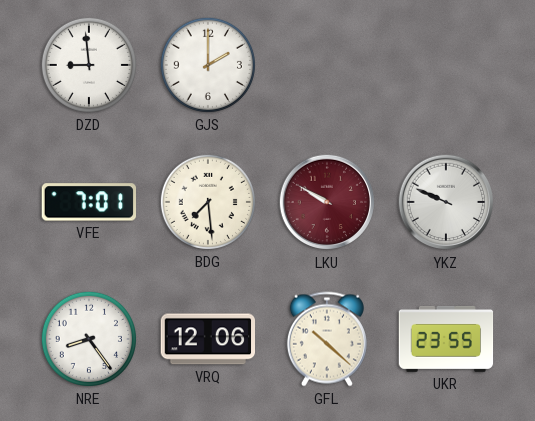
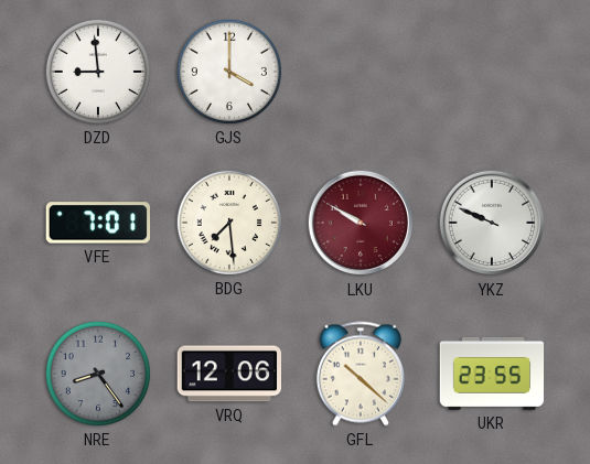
GJS: 2:00 -> 4:00 (229, 72)
NRE dial: white -> grey (98, 374)
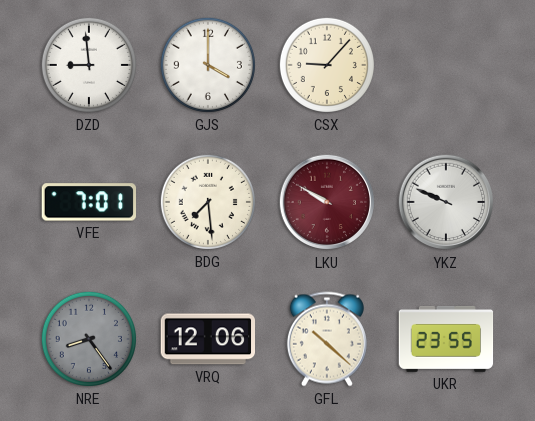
CSX: none -> 9:07 (327, 65)
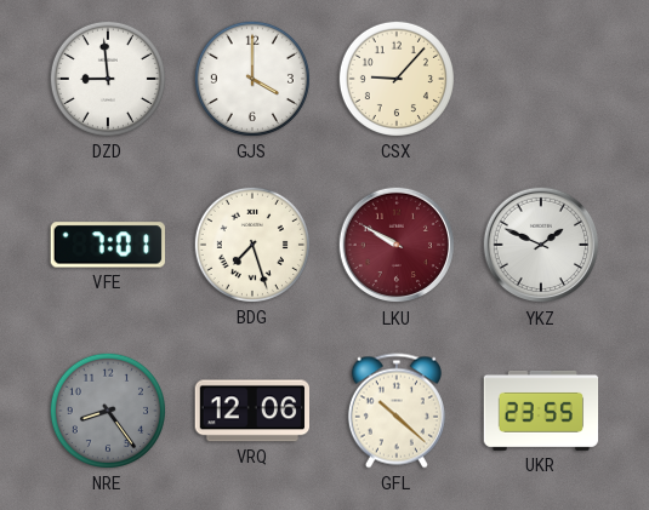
BDG: 7:29 -> 7:27 (252, 245)
YKZ: 9:49 -> 1:49 (541, 245)
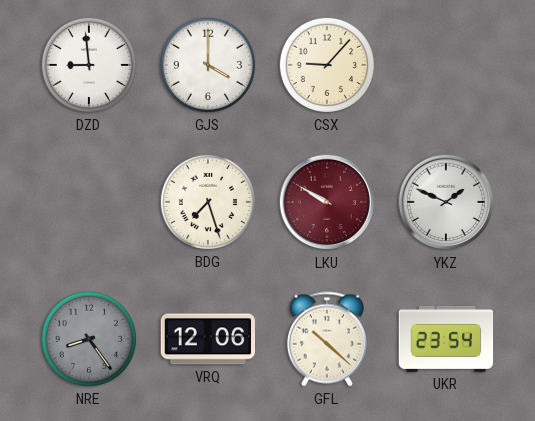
VFE: 7:01 -> none (107, 245)
UKR: 23:55 -> 23:54 (446, 339)
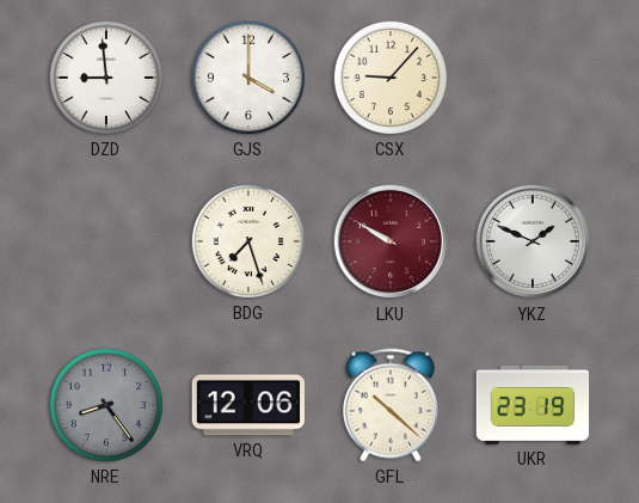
UKR: 23:54 -> 23:19 (533, 405)
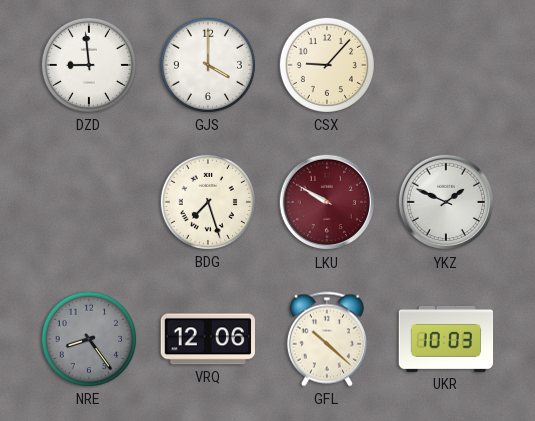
UKR: 23:19 -> 10:03 (446, 339)
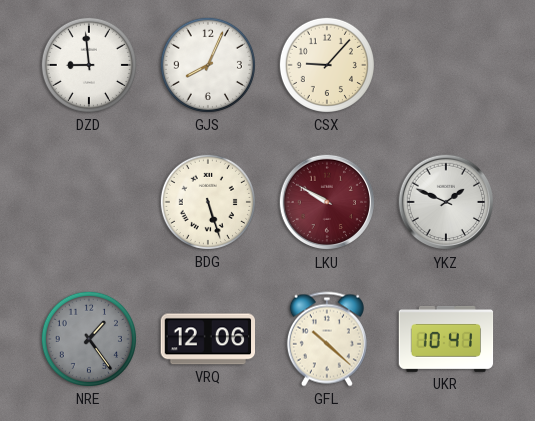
GJS: 4:00 -> 8:04 (208, 65)
BDG: 7:27 -> 5:27 (208, 202)
NRE: 8:24 -> 1:24 (89, 339)
UKR: 10:03 -> 10:41 (446, 339)
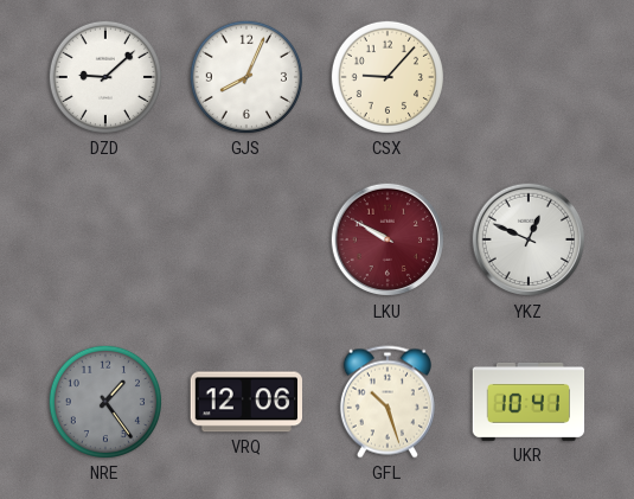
DZD: 8:59 -> 9:08 (105, 77)
BDG: 5:27 -> none (208, 202)
YKZ: 1:49 -> 12:49 (529, 239)
GFL: 10:22 -> 10:27 (388, 402)
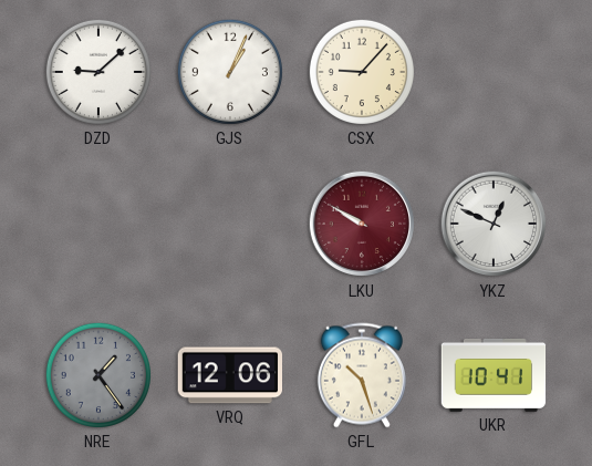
GJS: 8:04 -> 1:04 (230, 72)
